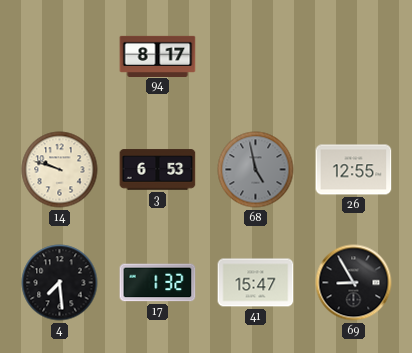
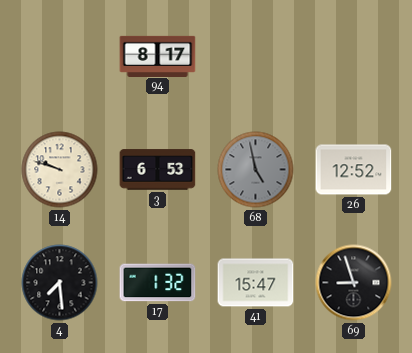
26: 12:55 -> 12:52 (354, 170)
69: 8:55 -> 8:57 (354, 283)
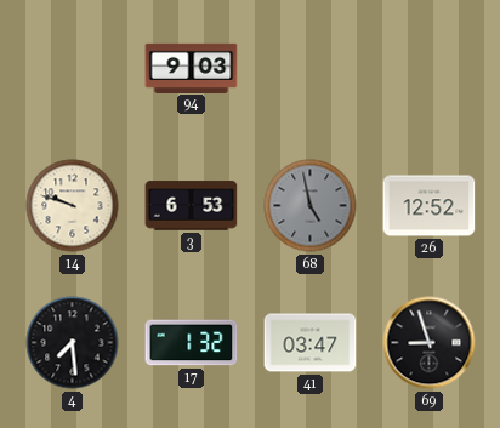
94: 8:17 -> 9:03 (192, 68)
41: 15:47 -> 03:47 (311, 343)
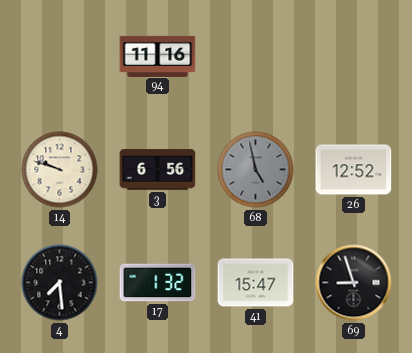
94: 9:03 -> 11:16 (158, 56)
3: 6:53 -> 6:56 (158, 170)
41: 03:47 -> 15:47 (256, 283)
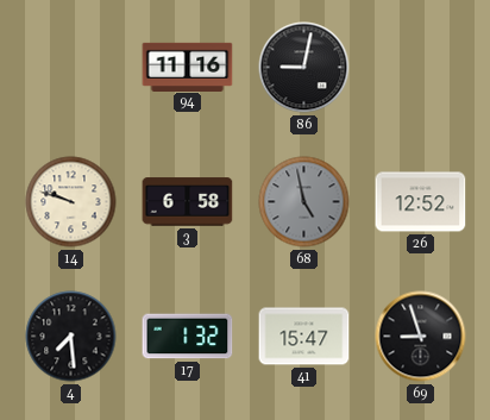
86: none -> 9:02 (304, 68)
3: 6:56 -> 6:58 (188, 202)
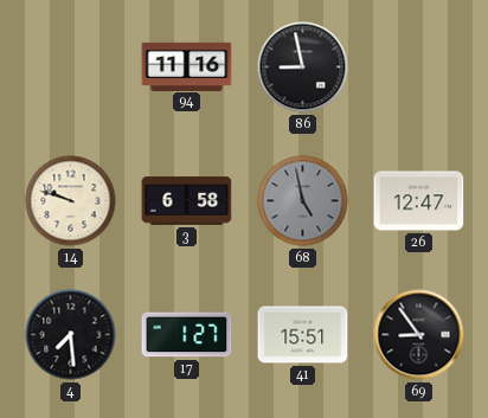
86: 9:02 -> 8:58 (303, 67)
26: 12:52 -> 12:47 (419, 201)
17: 1:32 -> 1:27 (187, 335)
41: 15:47 -> 15:51 (303, 335)
69: 8:57 -> 8:54 (419, 335)
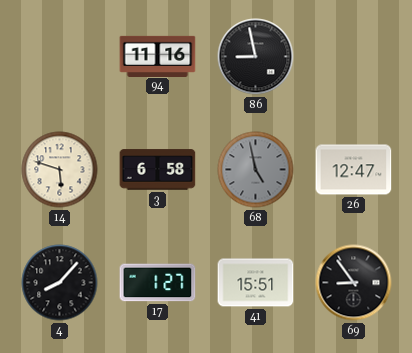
14: 9:48 -> 5:48 (60, 170)
4: 7:29 -> 8:07 (60, 283)
